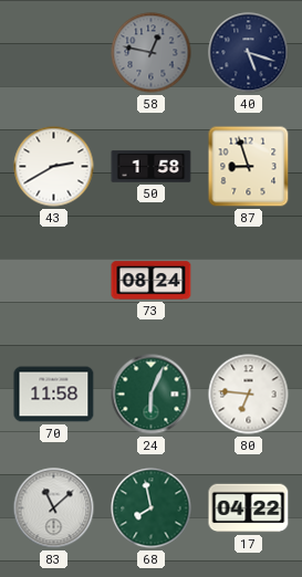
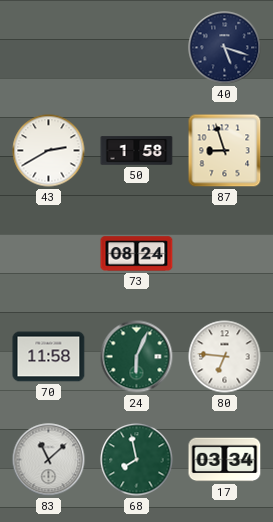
58: 12:47 -> none (152, 53)
17: 04:22 -> 03:34 (225, 460)
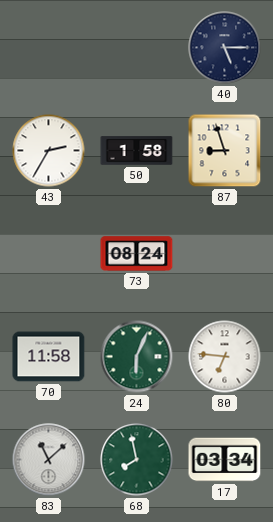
40: 5:18 -> 5:15 (225, 48)
43: 2:40 -> 2:35 (49, 151)
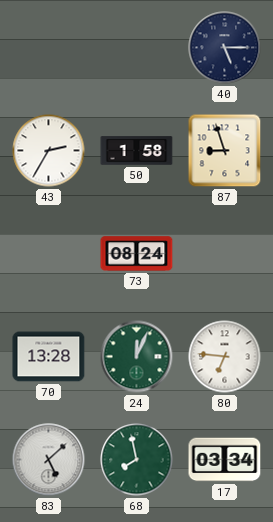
70: 11:58 -> 13:28 (49, 357)
24: 6:04 -> 12:04 (137, 357)
83: 11:08 -> 5:08 (49, 460)
